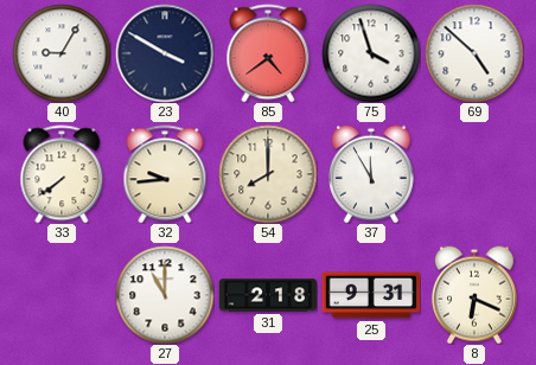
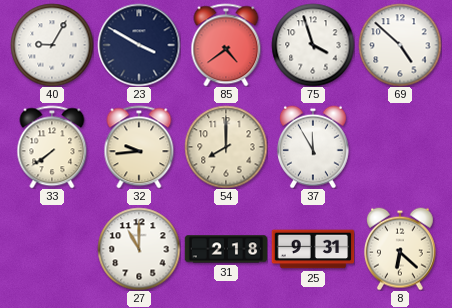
8: 6:19 -> 6:22 (400, 249)
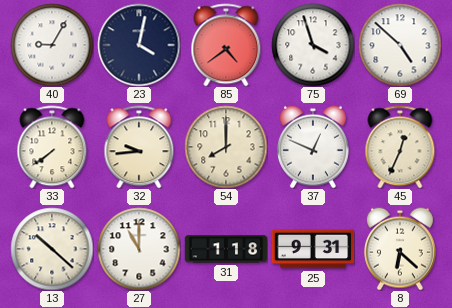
23: 3:50 -> 4:02 (139, 45)
37: 11:55 -> 12:49 (313, 147)
45: none -> 12:34 (400, 147)
13: none -> 10:22 (52, 249)
31: 2:18 -> 1:18 (226, 249)
